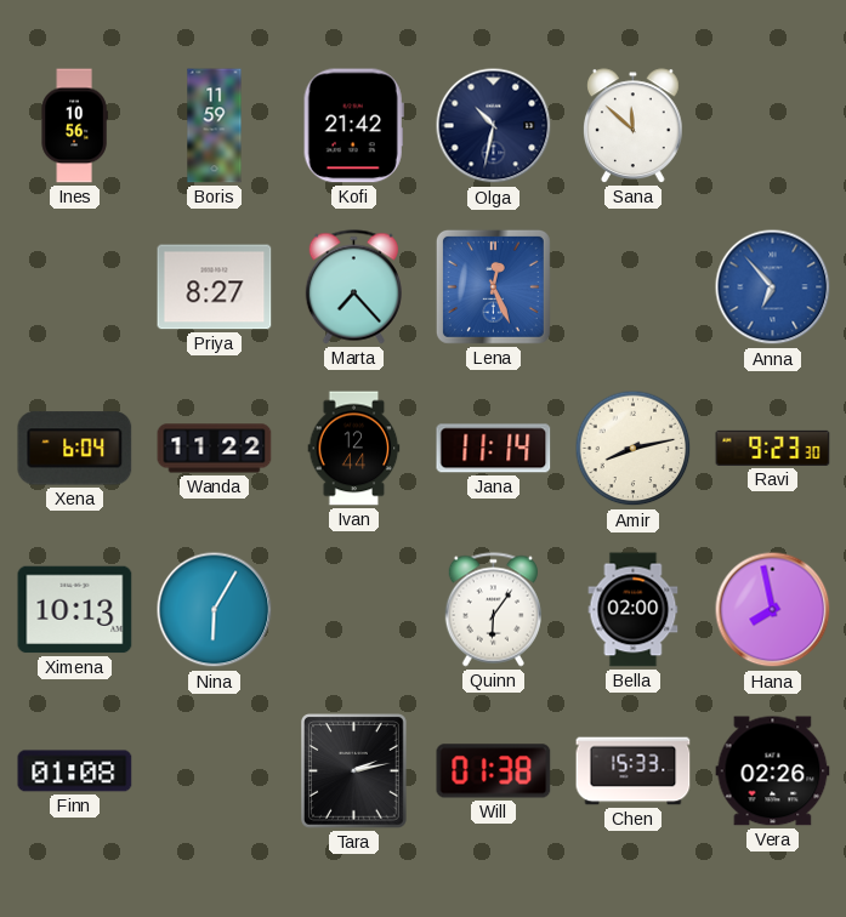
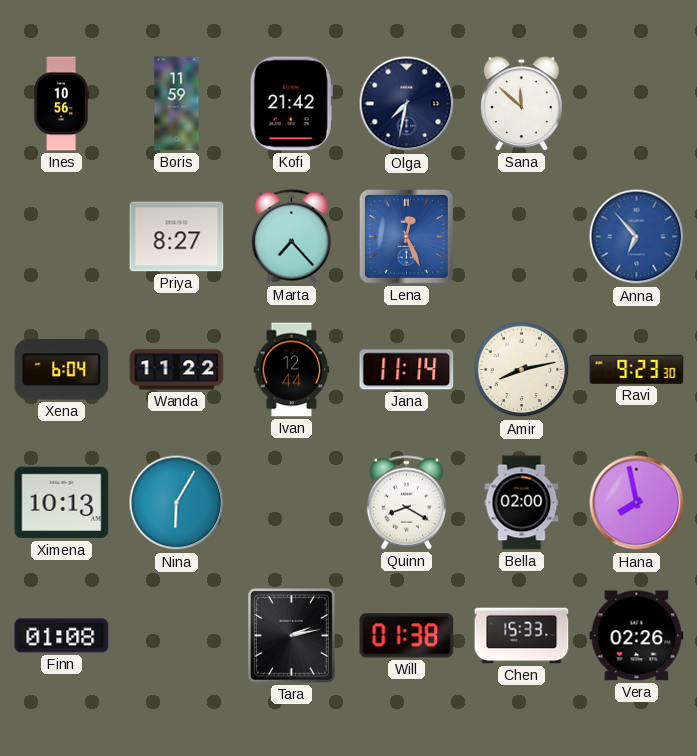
Olga: 10:32 -> 7:32 (407, 104)
Quinn: 6:06 -> 8:20 (406, 503)
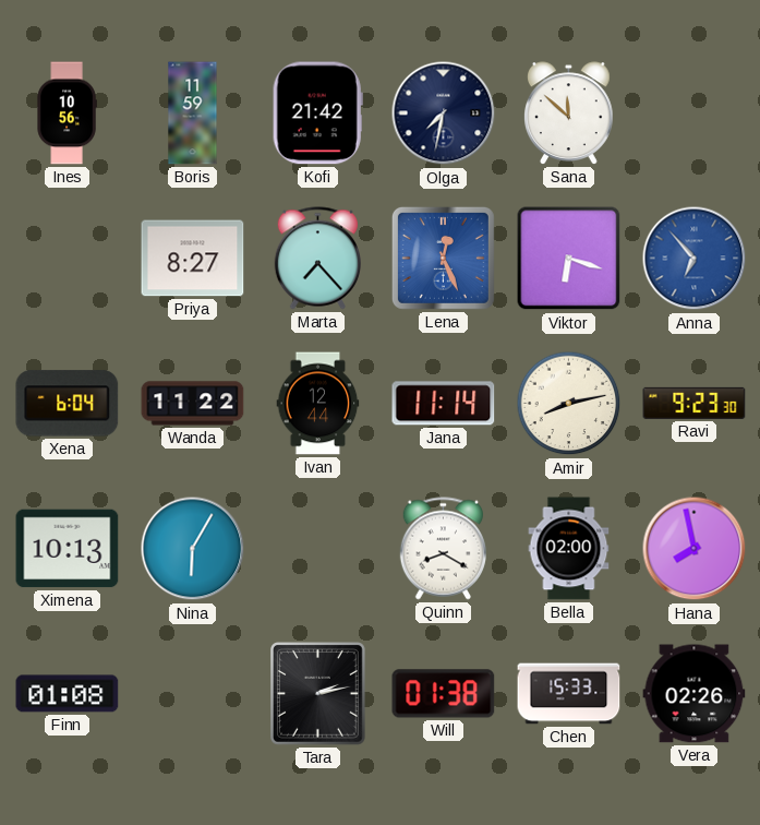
Viktor: none -> 6:18 (569, 259)
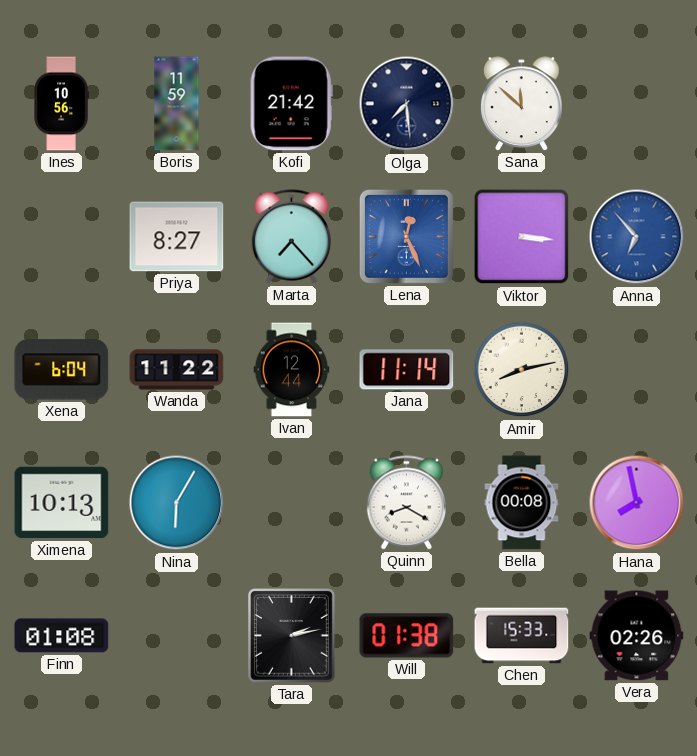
Olga: 7:32 -> 7:29 (407, 104)
Viktor: 6:18 -> 3:16 (522, 237)
Ravi: 9:23 -> none (695, 403)
Bella: 02:00 -> 00:08 (522, 503)
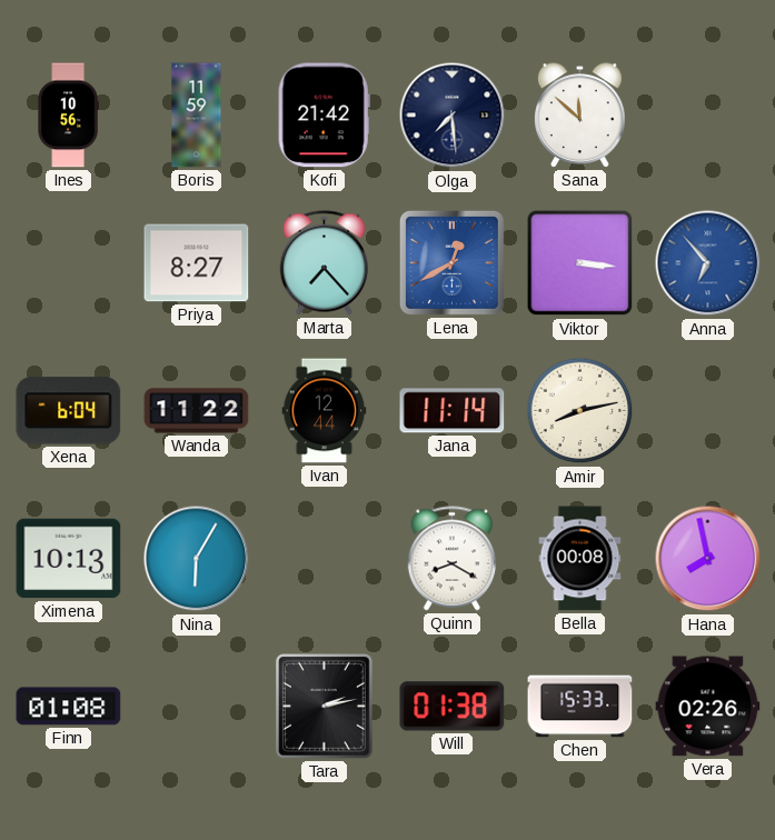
Lena: 12:26 -> 12:40 (451, 262)
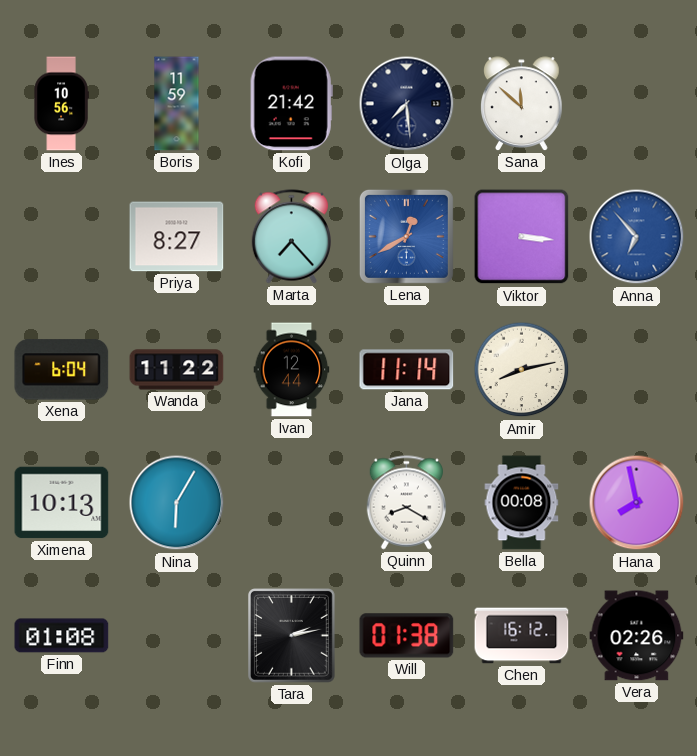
Chen: 15:33 -> 16:12 (522, 636)
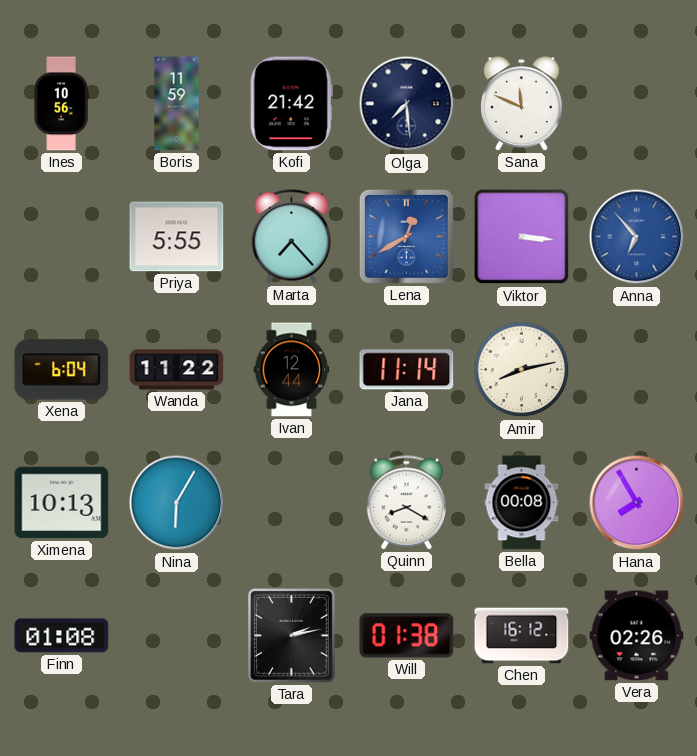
Sana: 11:52 -> 11:49 (522, 104)
Priya: 8:27 -> 5:55 (177, 237)
Hana: 7:58 -> 7:55 (637, 503)
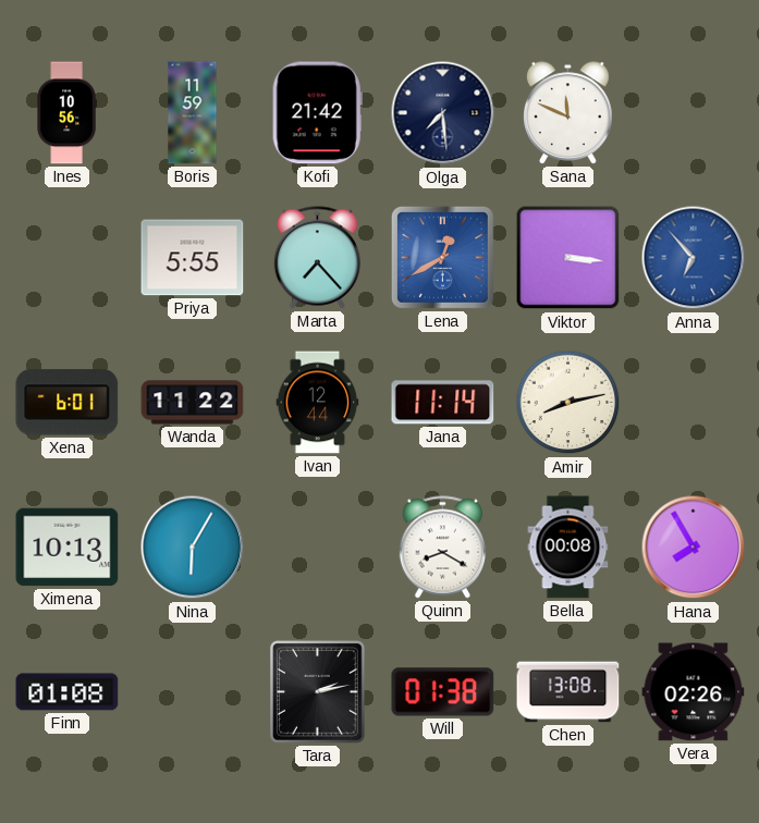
Xena: 6:04 -> 6:01 (68, 403)
Chen: 16:12 -> 13:08 (568, 692)
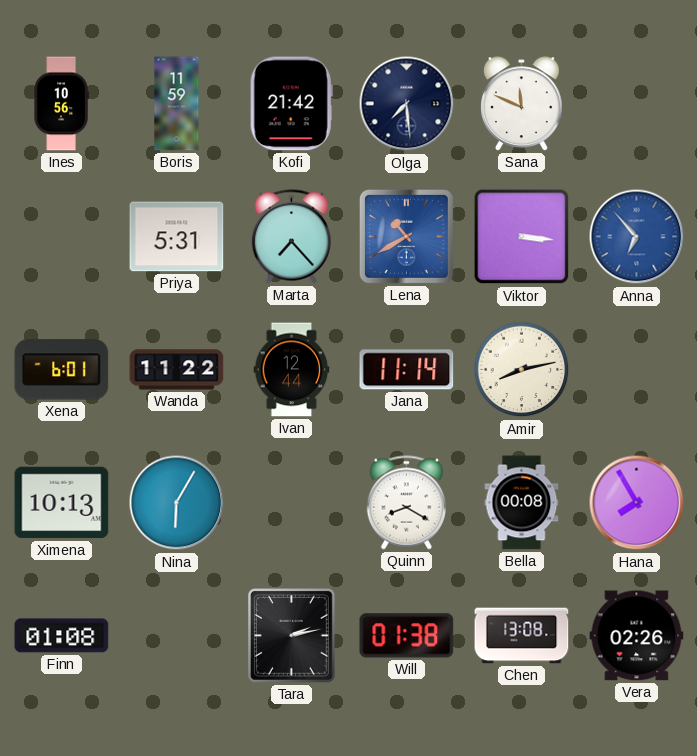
Priya: 5:55 -> 5:31 (177, 237)
Lena: 12:40 -> 10:40 (406, 236)
